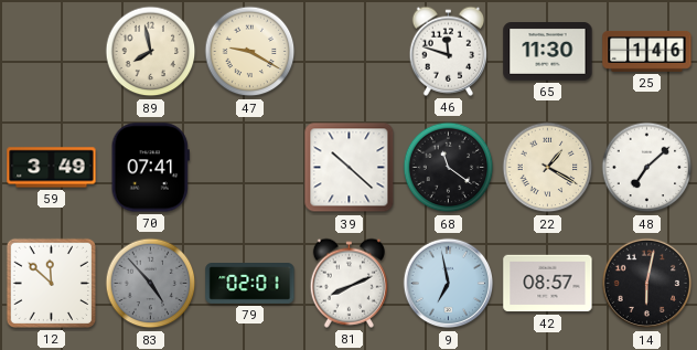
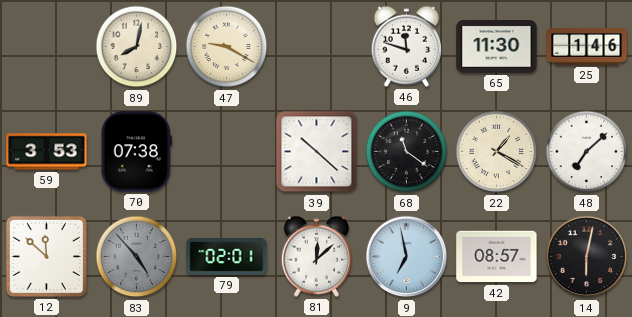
89: 7:58 -> 8:02 (137, 47)
59: 3:49 -> 3:53 (47, 152)
70: 07:41 -> 07:38 (136, 152)
81: 8:11 -> 12:08 (316, 256)
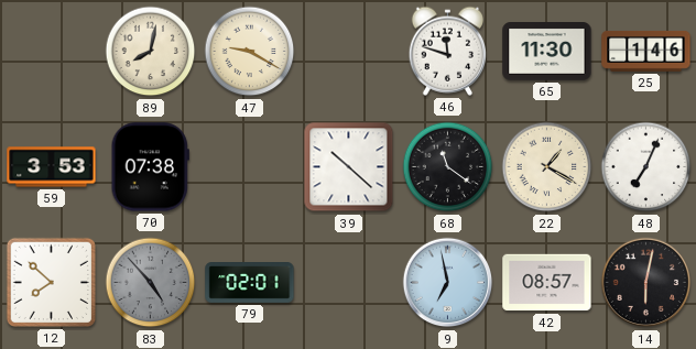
48: 7:08 -> 7:04 (646, 167)
12: 11:52 -> 7:52 (51, 282)
81: 12:08 -> none (316, 256)
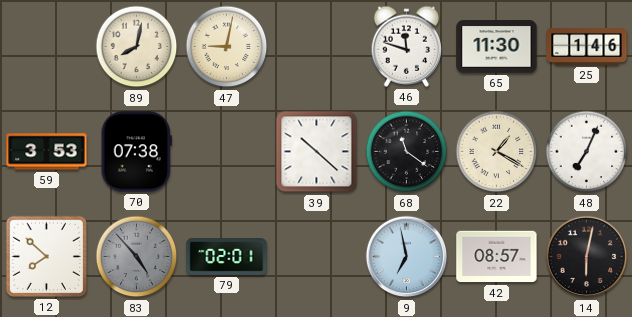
47: 9:20 -> 9:02 (227, 47)
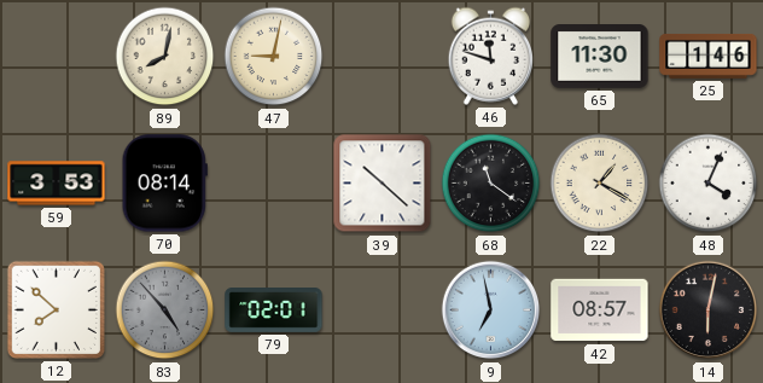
70: 07:38 -> 08:14 (164, 184)
48: 7:04 -> 4:04 (709, 184)
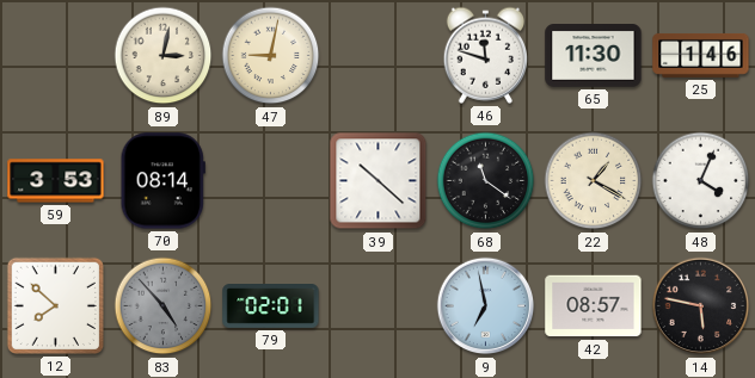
89: 8:02 -> 3:02 (164, 56)
14: 6:02 -> 5:47 (701, 306)
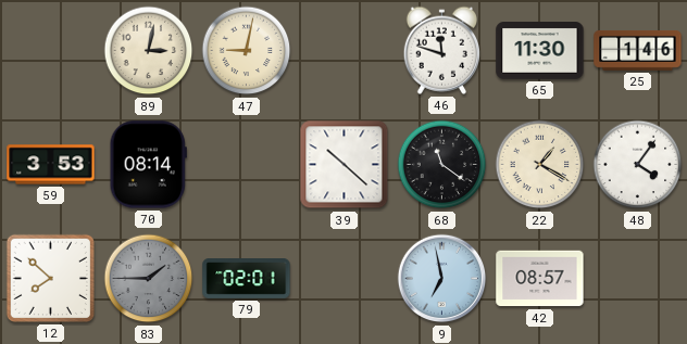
48: 4:04 -> 4:06 (638, 165)
83: 4:53 -> 1:45 (149, 279)
14: 5:47 -> none (701, 306)
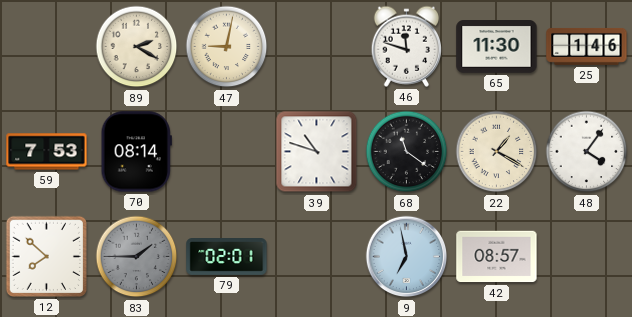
89: 3:02 -> 2:20 (137, 47)
59: 3:53 -> 7:53 (47, 152)
39: 10:22 -> 10:48 (317, 152)
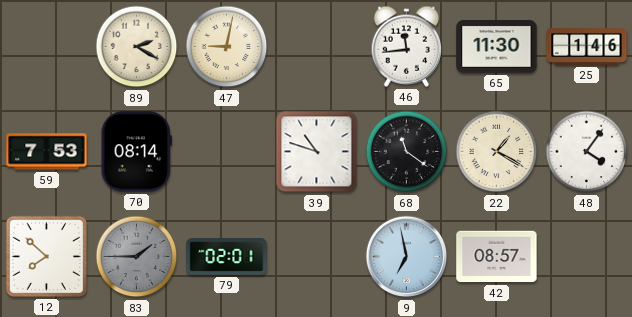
46: 11:48 -> 11:44 (406, 46)
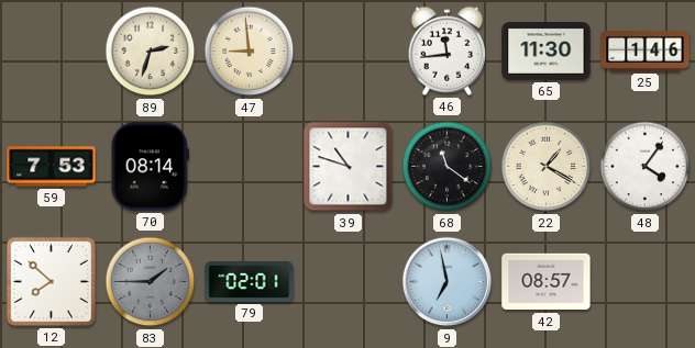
89: 2:20 -> 2:33 (151, 52)
47: 9:02 -> 8:59 (250, 52)
